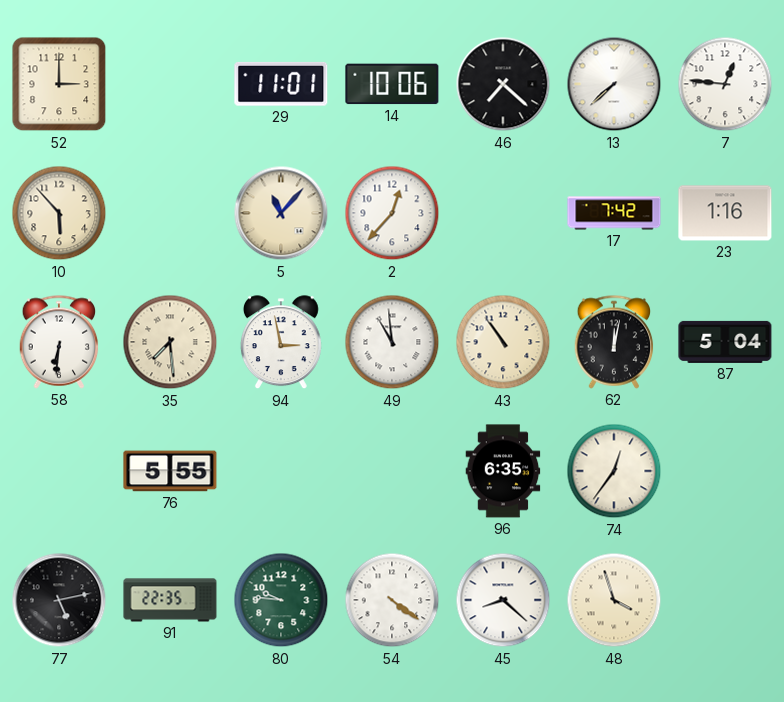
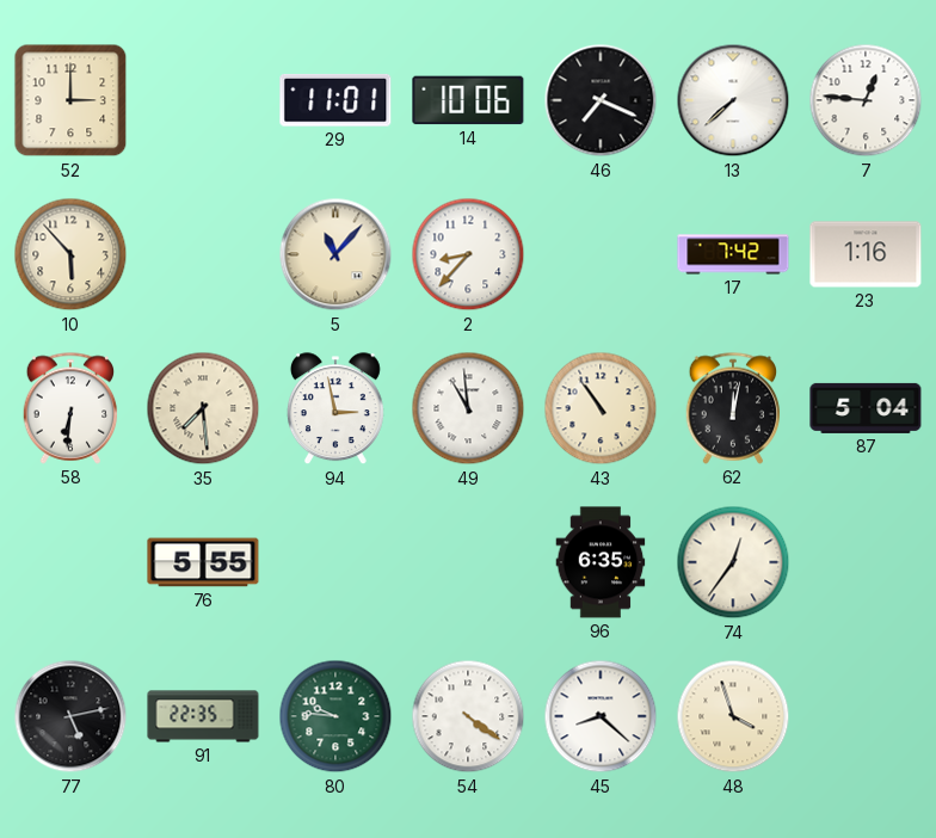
46: 7:22 -> 7:19 (601, 100)
2: 12:37 -> 8:37 (468, 254)
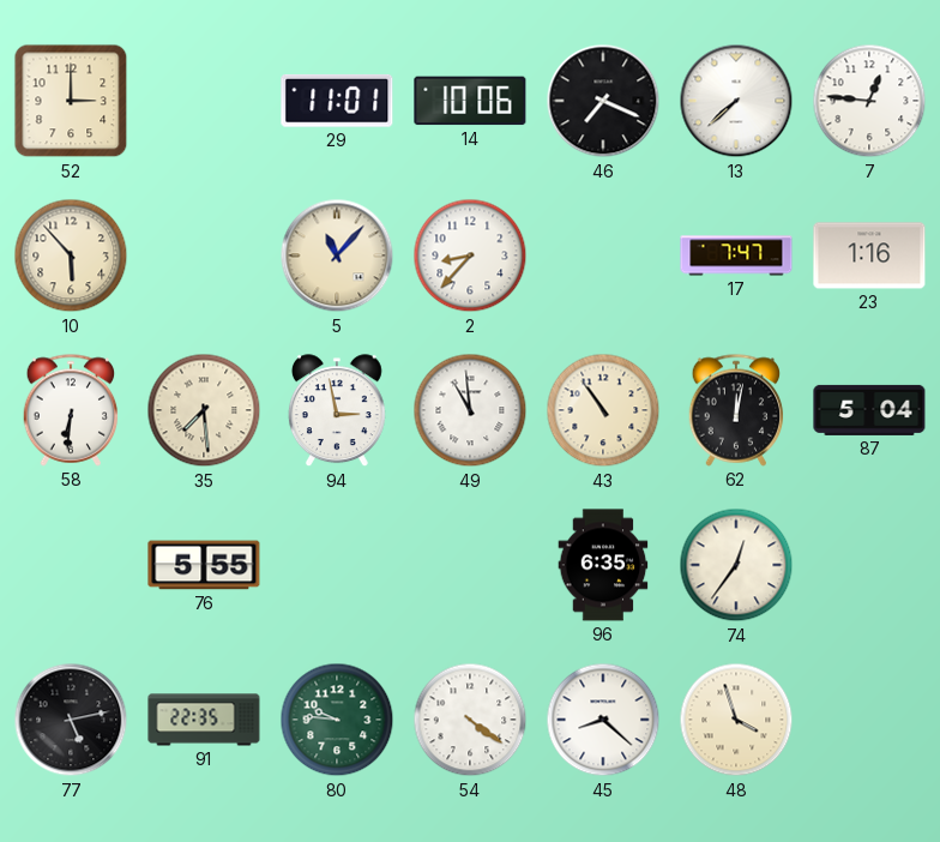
17: 7:42 -> 7:47 (736, 255)
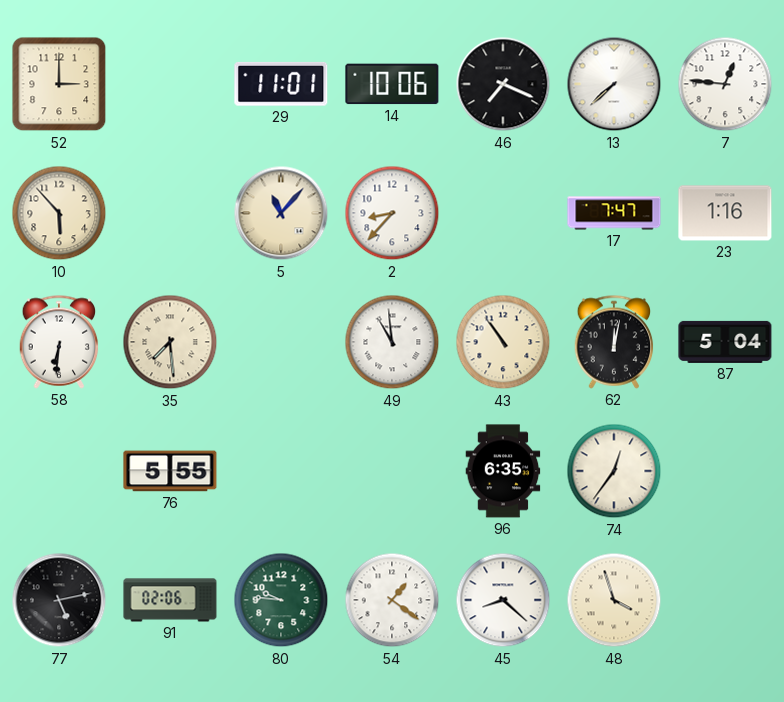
94: 2:58 -> none (337, 411)
91: 22:35 -> 02:06 (170, 600)
54: 4:21 -> 1:21 (392, 600)
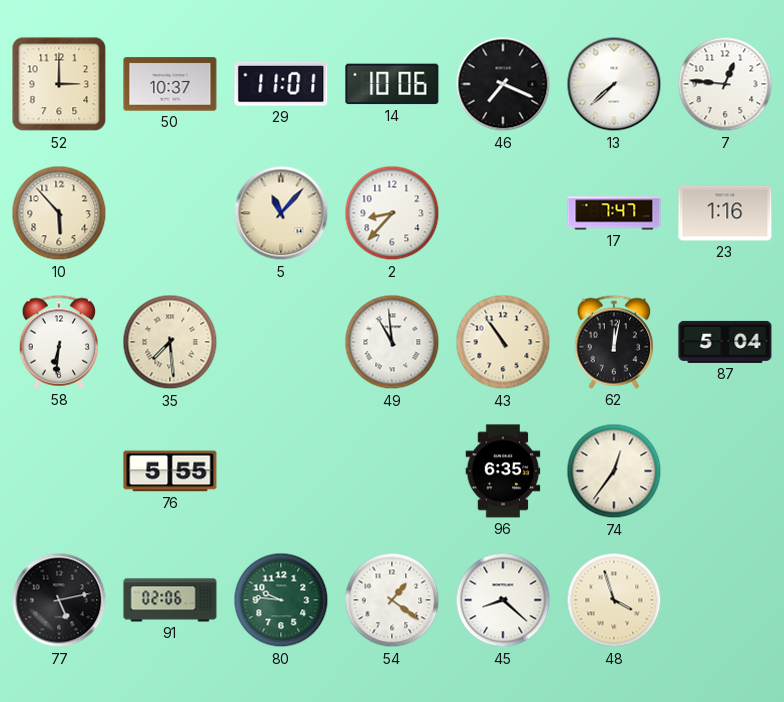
50: none -> 10:37 (170, 84)
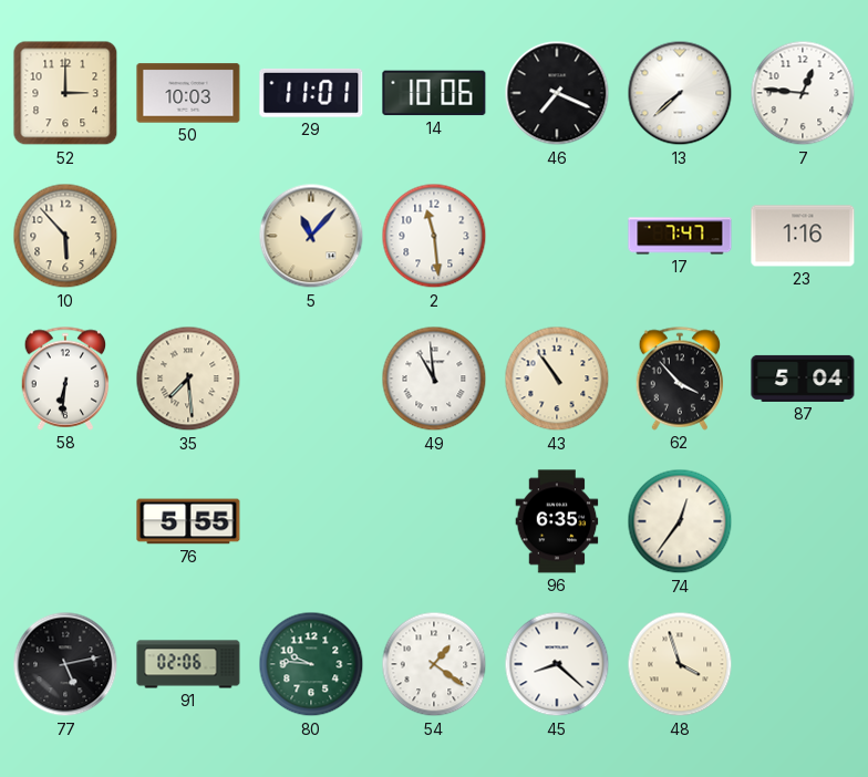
50: 10:37 -> 10:03 (188, 93)
2: 8:37 -> 11:29 (434, 236)
62: 12:02 -> 3:53 (680, 379)
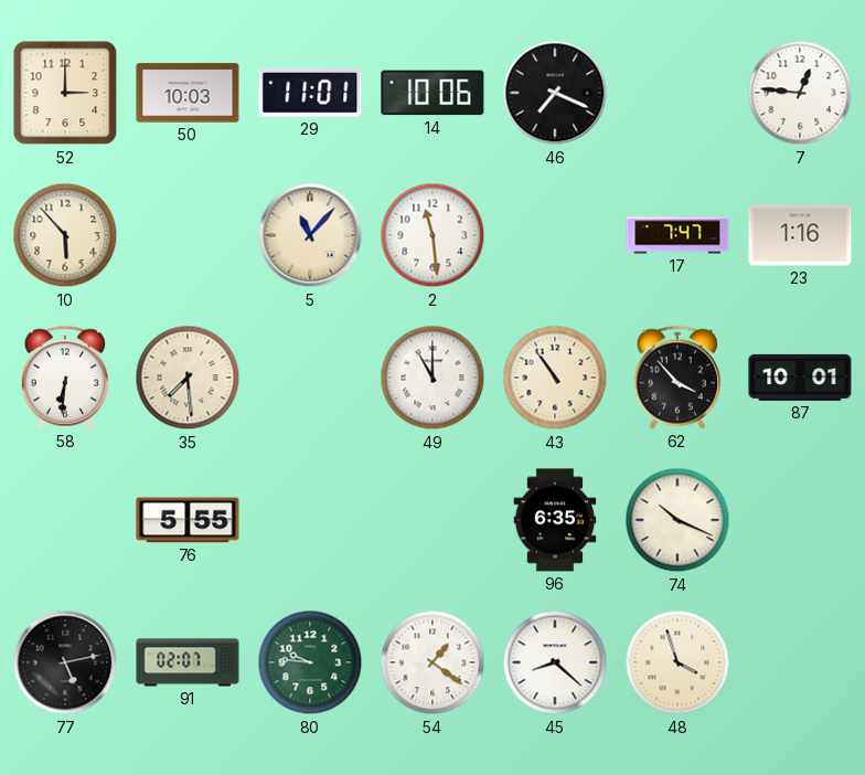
13: 7:38 -> none (680, 93)
49: 10:59 -> 11:00 (432, 378)
87: 5:04 -> 10:01 (800, 378)
74: 12:36 -> 10:19 (677, 520)
91: 02:06 -> 02:07 (188, 662)
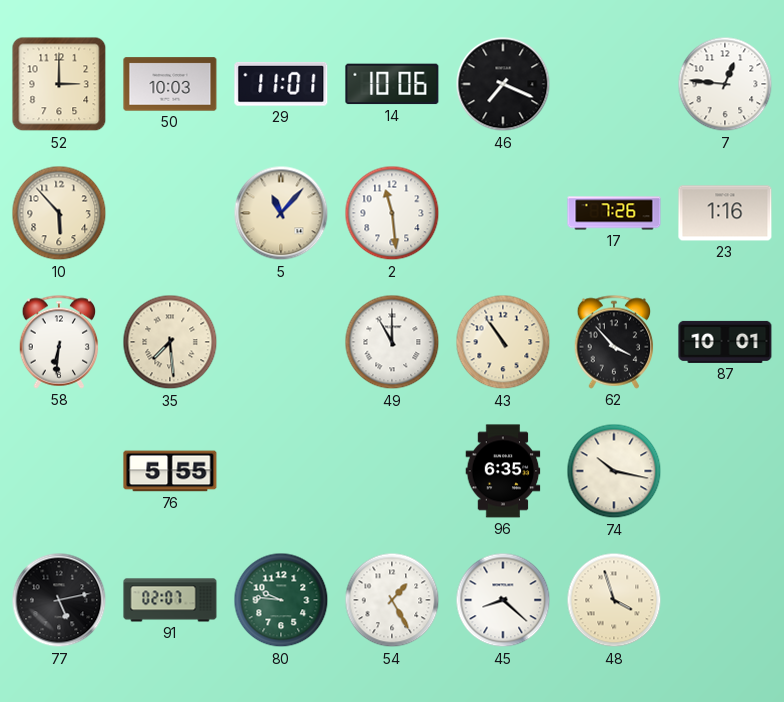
17: 7:47 -> 7:26 (614, 213)
74: 10:19 -> 10:17 (614, 471)
54: 1:21 -> 1:25 (392, 600)
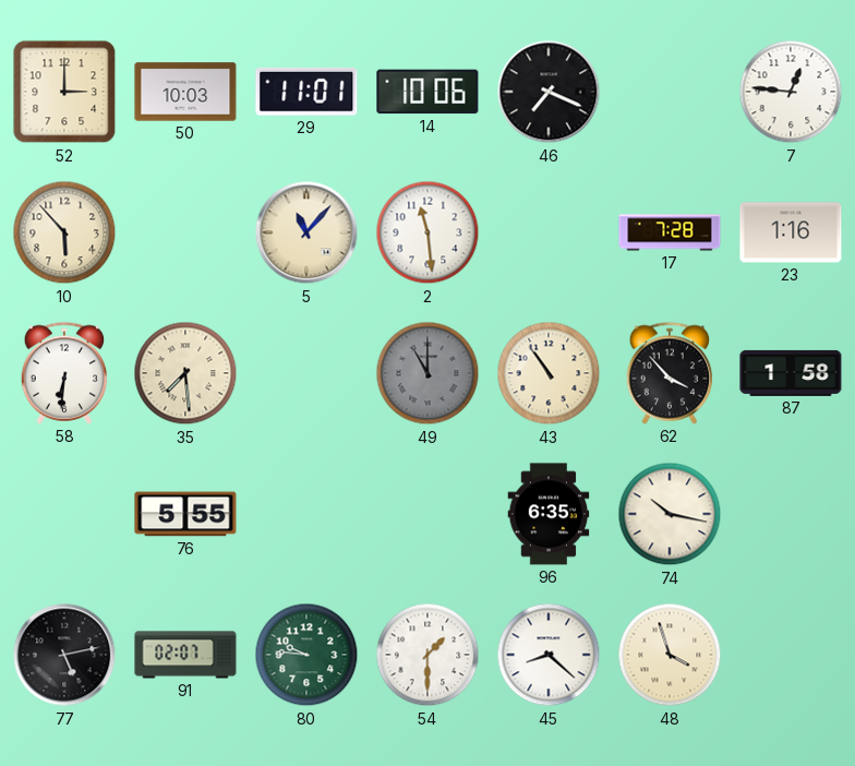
17: 7:26 -> 7:28 (670, 232)
49 dial: white -> grey (427, 373)
87: 10:01 -> 1:58 (791, 373)
54: 1:25 -> 1:30 (427, 655)
